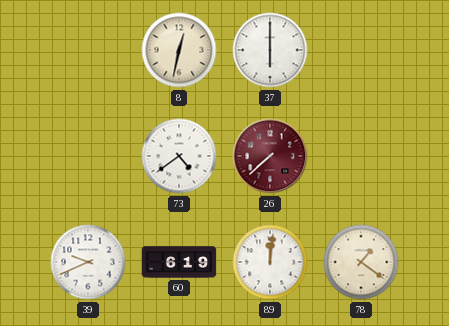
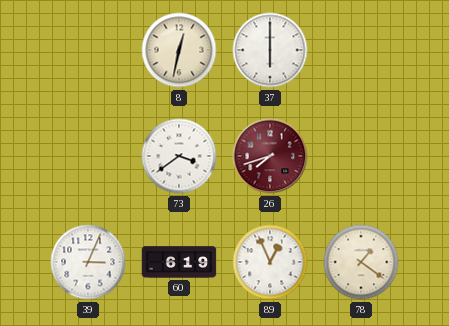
73: 4:39 -> 3:39 (179, 156)
26: 7:38 -> 7:42 (270, 156)
39: 9:41 -> 3:04 (88, 262)
89: 12:01 -> 12:56 (270, 262)
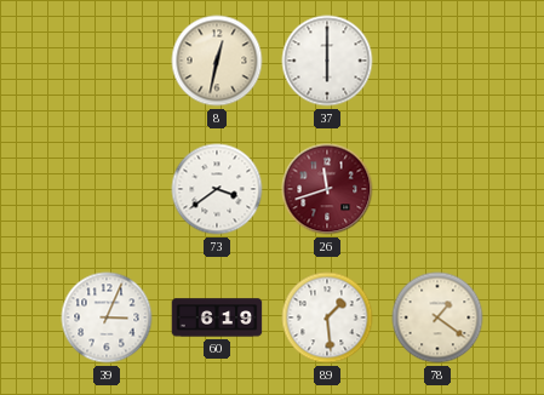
26: 7:42 -> 11:42 (327, 189)
89: 12:56 -> 1:29 (327, 317)
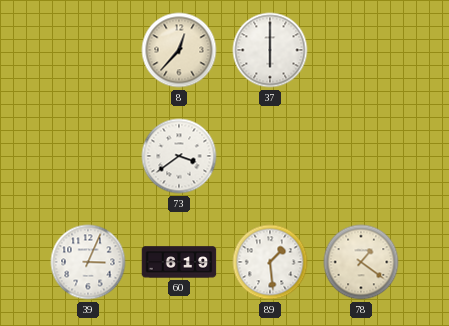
8: 12:32 -> 12:37 (179, 50)
26: 11:42 -> none (327, 189)
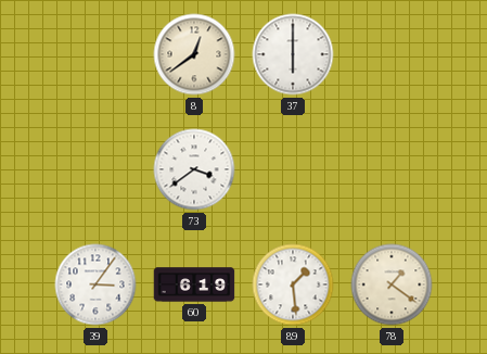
8: 12:37 -> 12:39 (194, 54)
39: 3:04 -> 3:06 (95, 285)
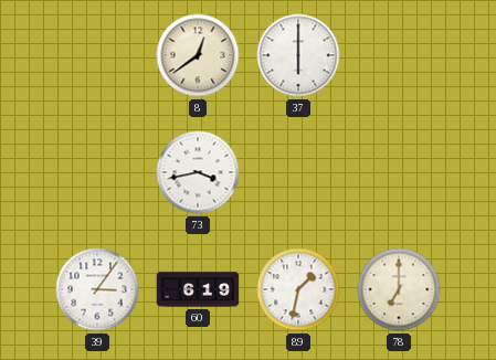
73: 3:39 -> 3:43 (198, 172)
89: 1:29 -> 1:32 (298, 289)
78: 1:21 -> 7:00 (399, 289)
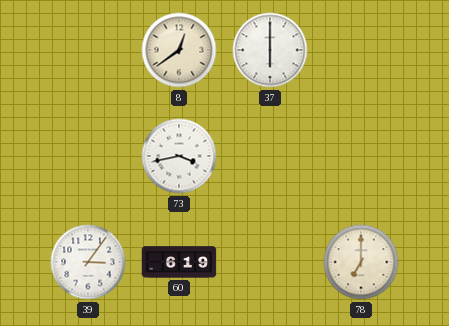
89: 1:32 -> none (298, 289)
